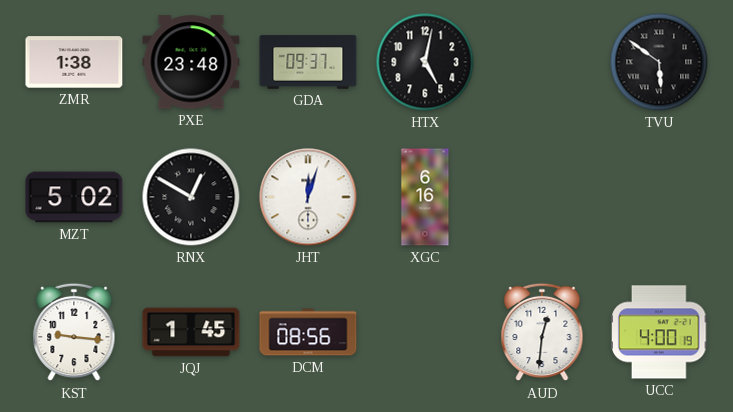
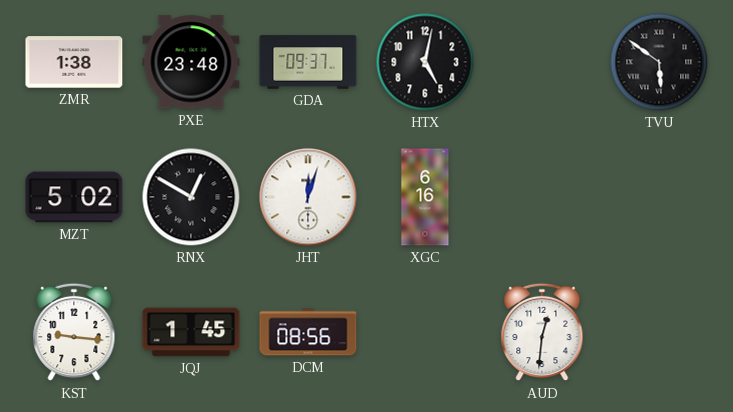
UCC: 4:00 -> none (659, 332)
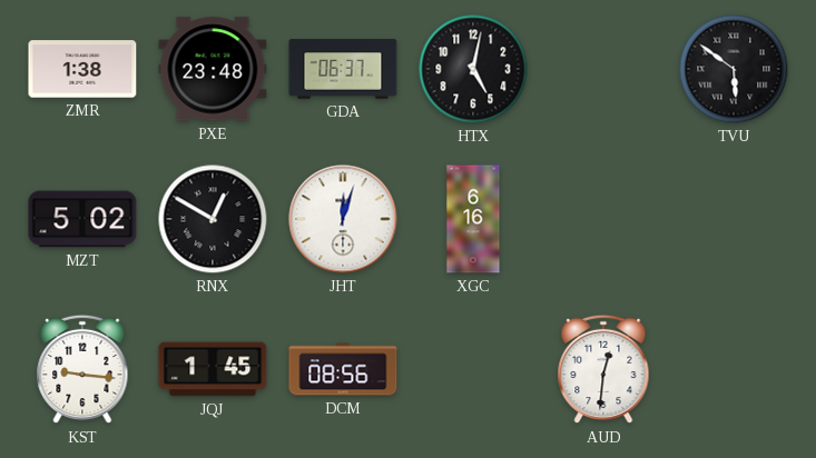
GDA: 09:37 -> 06:37 (343, 69)
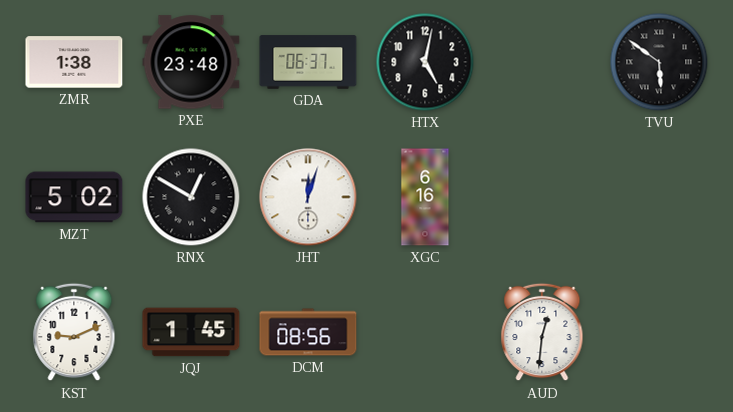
KST: 9:16 -> 9:11 (74, 332)
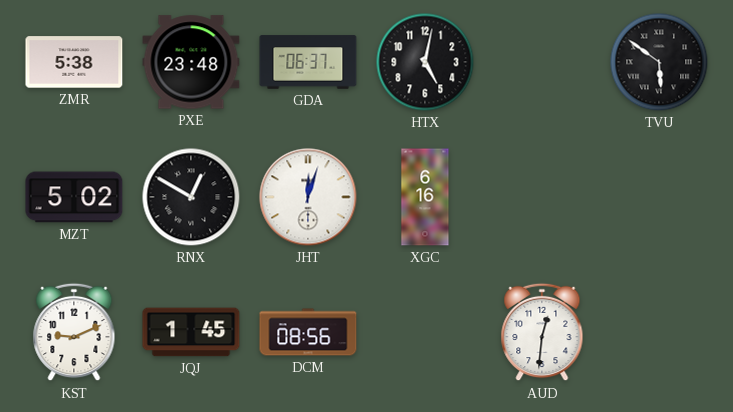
ZMR: 1:38 -> 5:38 (74, 62)
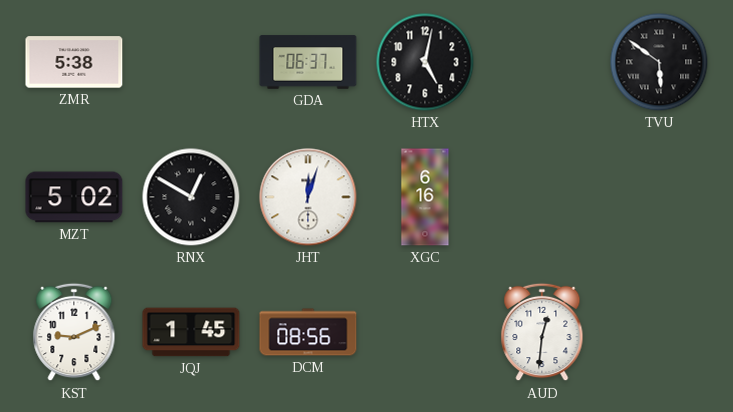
PXE: 23:48 -> none (191, 62)
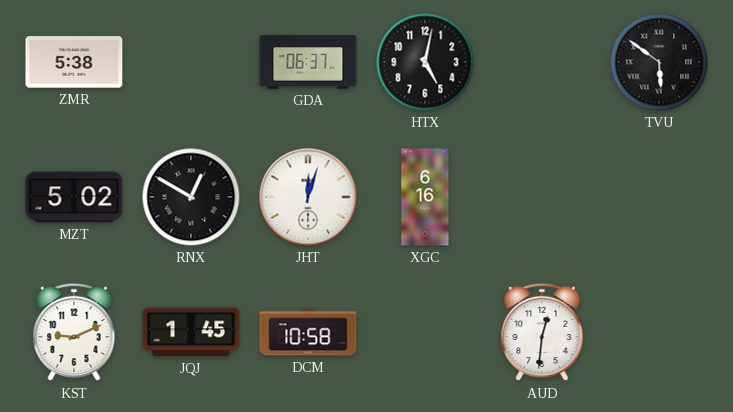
DCM: 08:56 -> 10:58 (308, 332)
